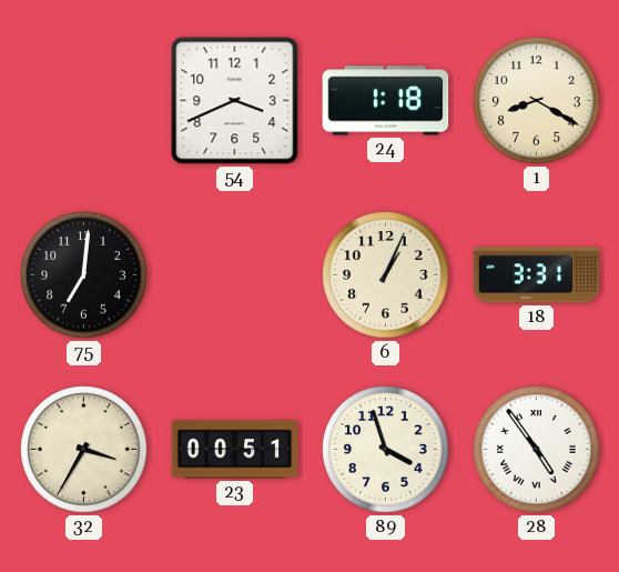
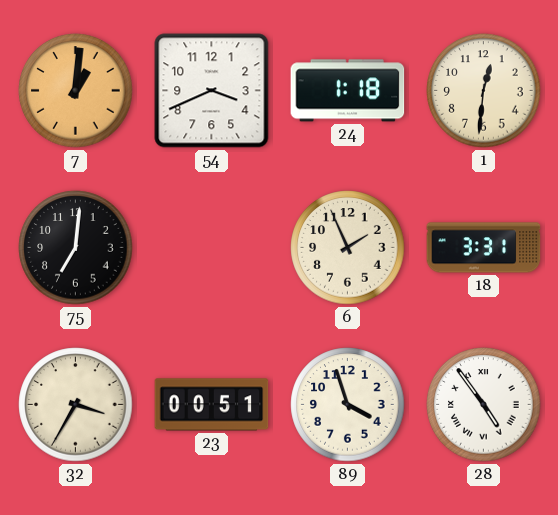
7: none -> 1:01 (76, 91)
1: 8:20 -> 12:31 (484, 91)
6: 1:04 -> 1:56 (348, 248)
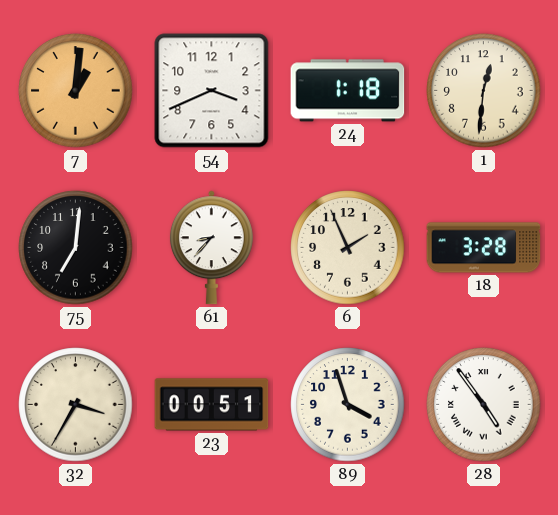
61: none -> 8:37 (211, 248)
18: 3:31 -> 3:28 (484, 248)
